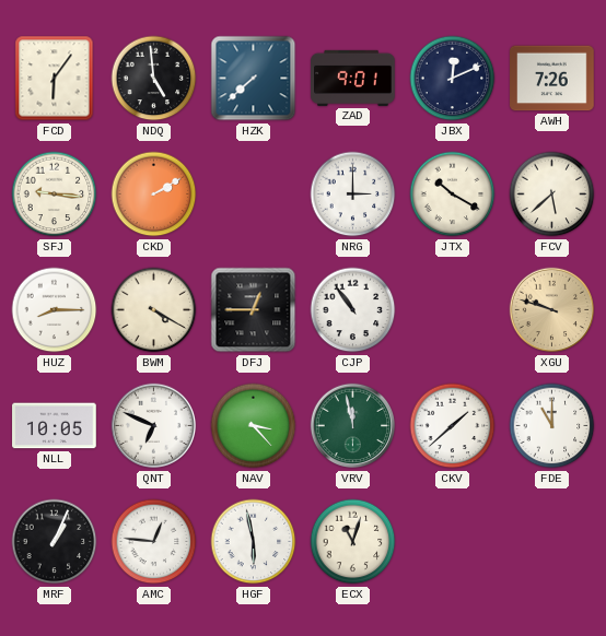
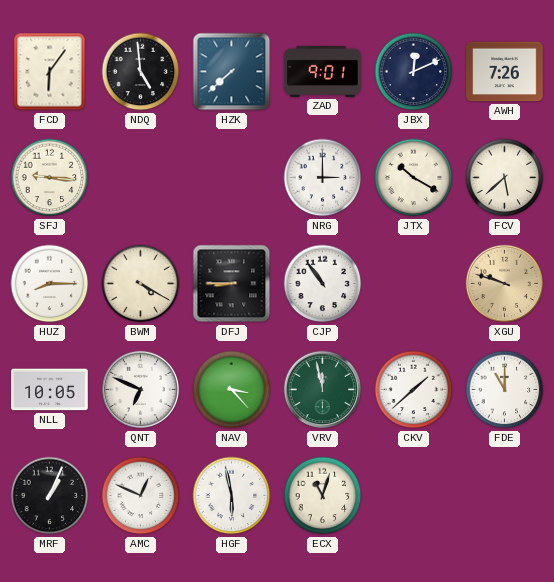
CKD: 2:10 -> none (154, 195)
DFJ: 12:45 -> 8:45 (232, 284)
AMC: 12:46 -> 12:49 (141, 496)
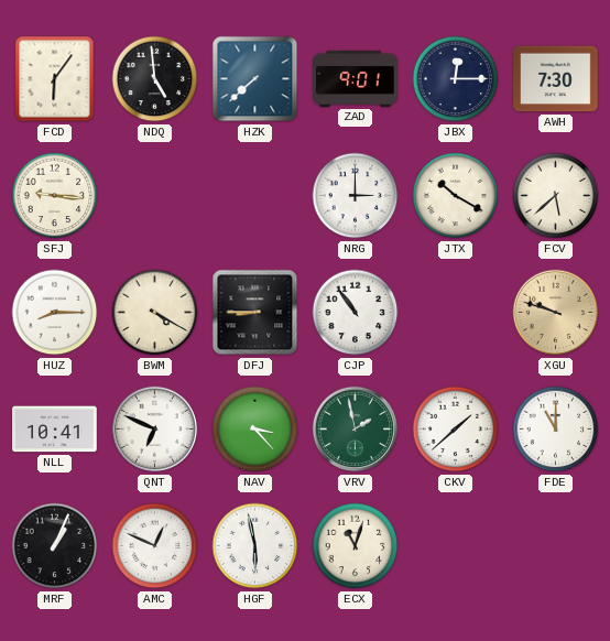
JBX: 12:11 -> 12:15 (456, 79)
AWH: 7:26 -> 7:30 (556, 79)
NLL: 10:05 -> 10:41 (55, 430)
VRV: 11:58 -> 1:58 (356, 430)
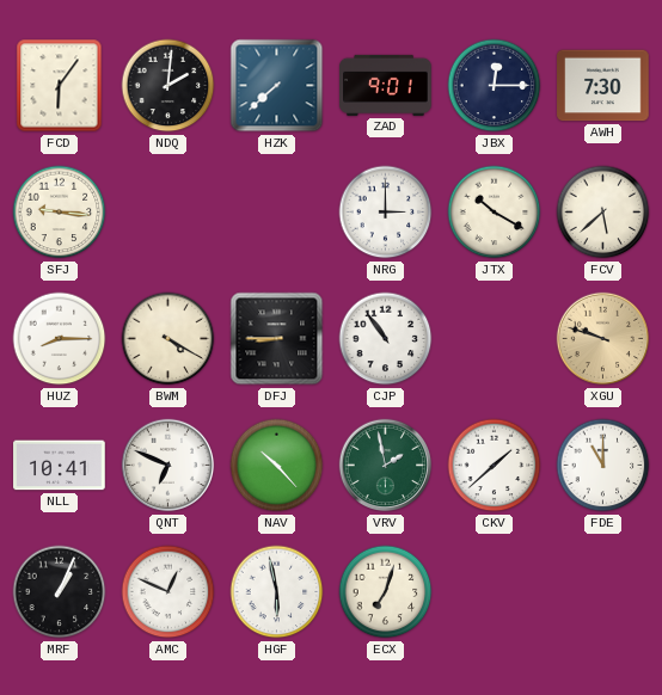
NDQ: 4:59 -> 2:01 (168, 86)
NAV: 3:23 -> 10:23 (277, 466)
ECX: 11:03 -> 7:03 (386, 592)
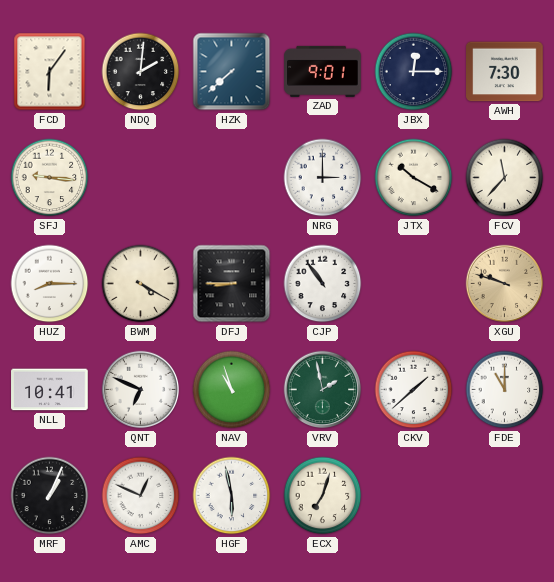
FCV: 5:38 -> 11:37 (505, 178)
NAV: 10:23 -> 10:57 (232, 390)
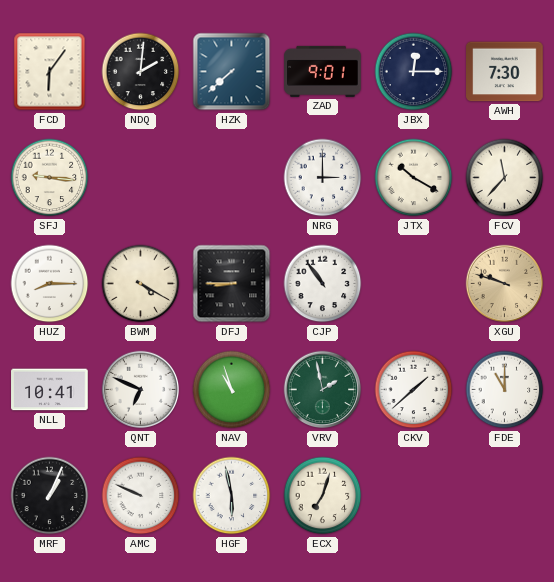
AMC: 12:49 -> 9:49 (141, 496)
